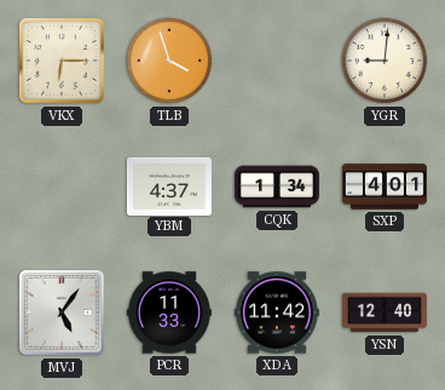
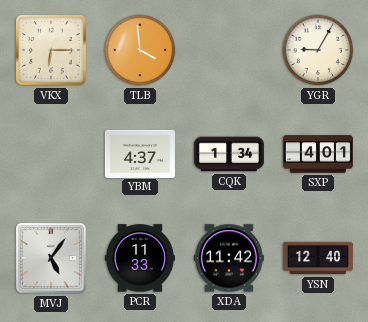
TLB: 3:57 -> 3:59 (140, 50)
YGR: 9:01 -> 9:05 (318, 50)
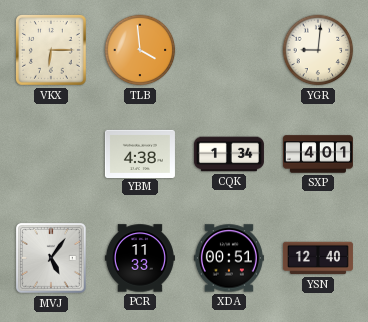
YGR: 9:05 -> 9:01 (318, 50)
YBM: 4:37 -> 4:38 (140, 153)
XDA: 11:42 -> 00:51 (229, 258)
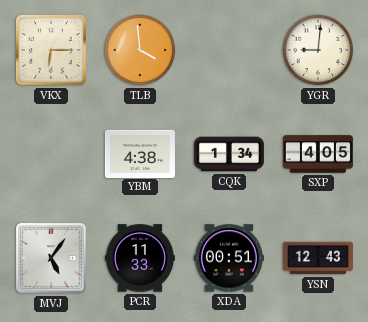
SXP: 4:01 -> 4:05 (318, 154)
YSN: 12:40 -> 12:43 (318, 258)
